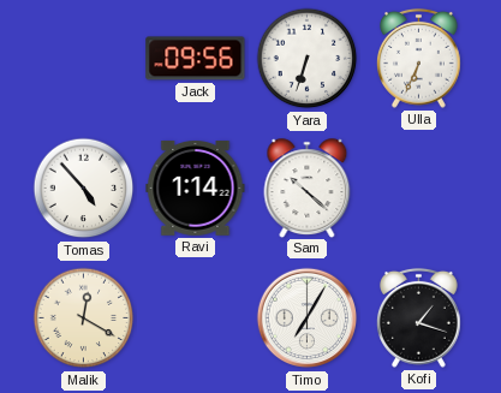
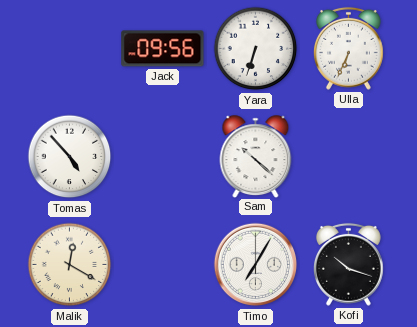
Ravi: 1:14 -> none (196, 187)
Kofi: 1:18 -> 10:18 (348, 264)
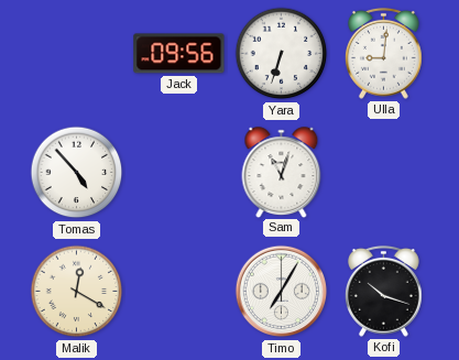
Ulla: 6:34 -> 9:01 (383, 53)
Sam: 10:22 -> 11:03 (282, 172)
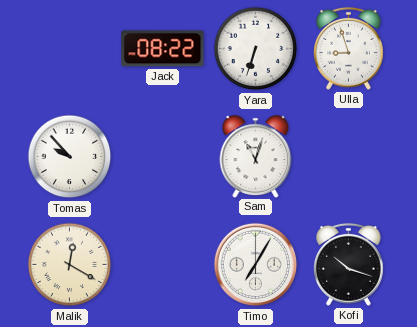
Jack: 09:56 -> 08:22 (163, 49)
Ulla: 9:01 -> 8:57 (348, 48)
Tomas: 4:53 -> 9:53 (70, 157)
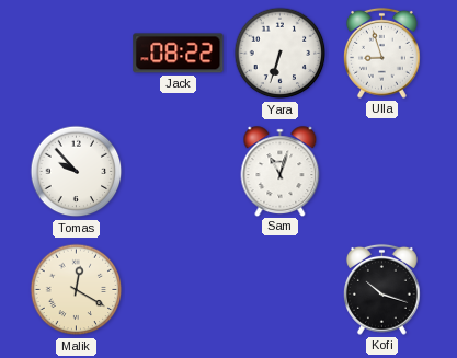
Timo: 7:05 -> none (256, 265)
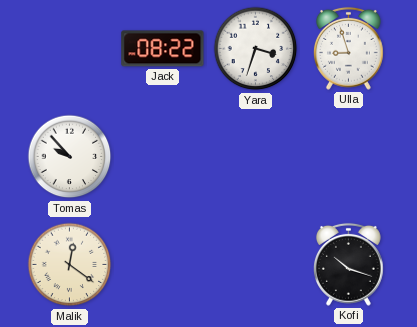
Yara: 6:33 -> 3:33 (256, 49)
Sam: 11:03 -> none (281, 171)
Malik: 12:20 -> 12:21 (70, 265)
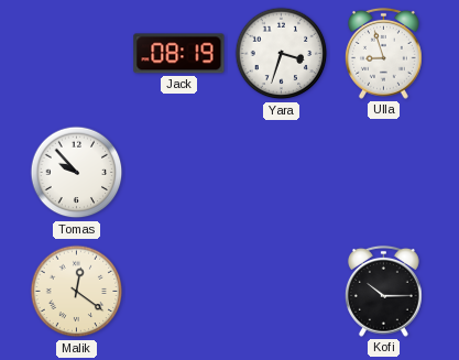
Jack: 08:22 -> 08:19 (179, 54)
Kofi: 10:18 -> 10:15 (383, 291)
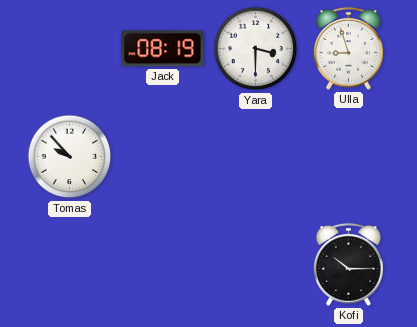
Yara: 3:33 -> 3:30 (256, 49)
Malik: 12:21 -> none (77, 292)
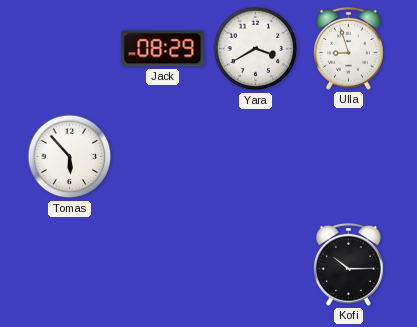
Jack: 08:19 -> 08:29 (163, 49)
Yara: 3:30 -> 3:40 (256, 49)
Tomas: 9:53 -> 5:53 (70, 157)
